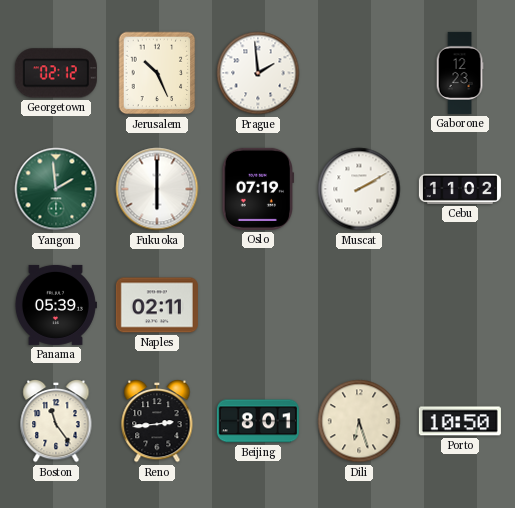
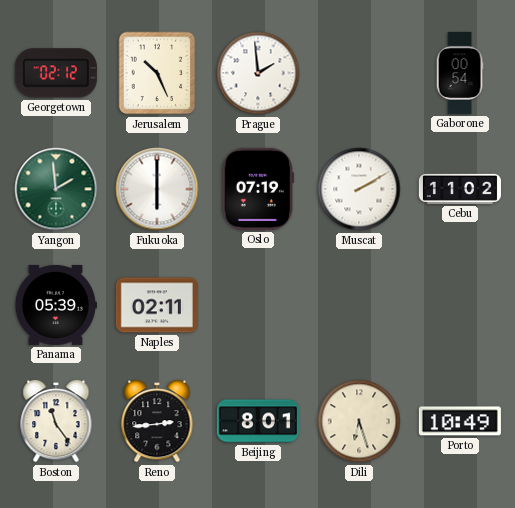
Gaborone: 12:23 -> 00:54 (460, 73)
Porto: 10:50 -> 10:49 (460, 421)
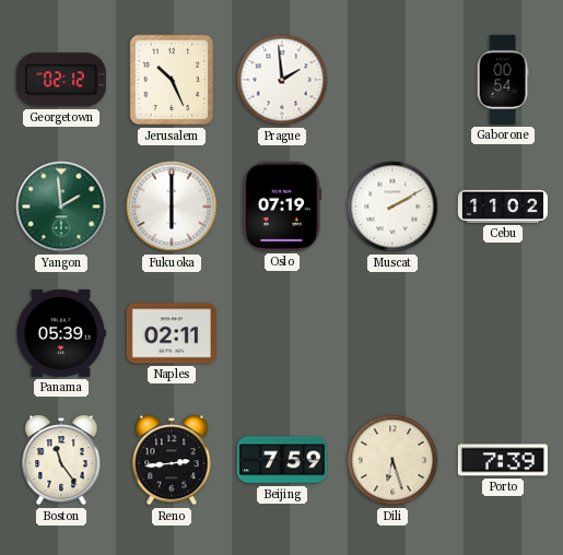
Beijing: 8:01 -> 7:59 (282, 460)
Porto: 10:49 -> 7:39 (503, 460)
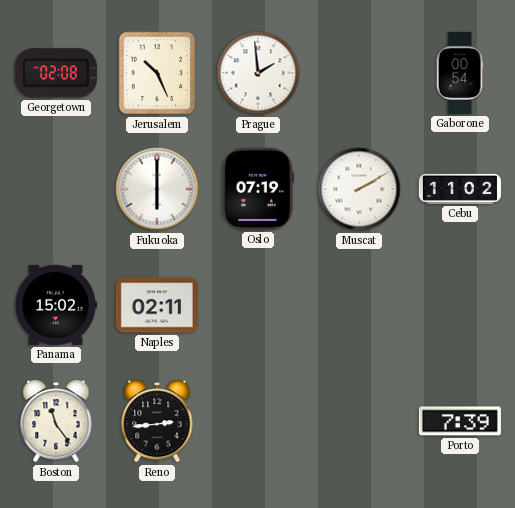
Georgetown: 02:12 -> 02:08 (56, 73)
Yangon: 1:59 -> none (61, 206)
Panama: 05:39 -> 15:02 (55, 305)
Beijing: 7:59 -> none (282, 460)
Dili: 6:27 -> none (392, 460)
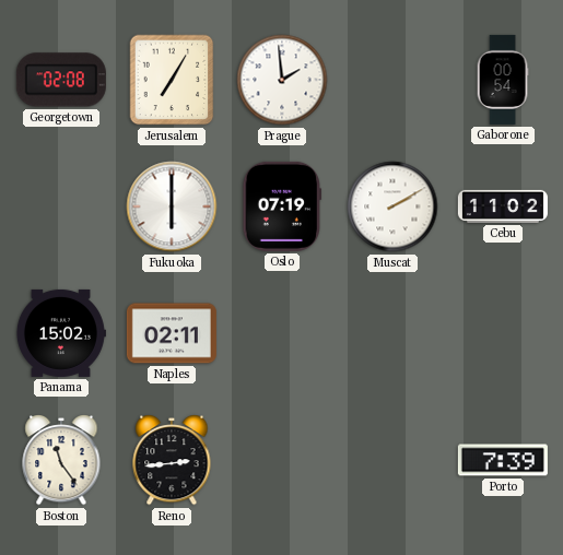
Jerusalem: 10:26 -> 7:05 (172, 80)
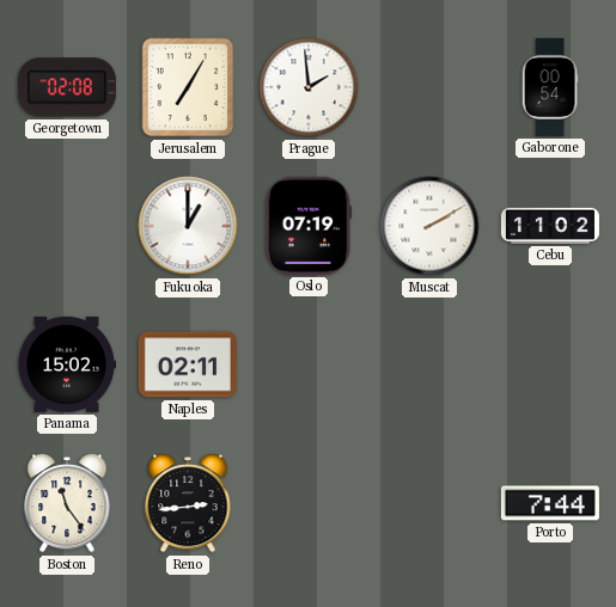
Fukuoka: 6:00 -> 1:00 (188, 226)
Porto: 7:39 -> 7:44 (550, 503)
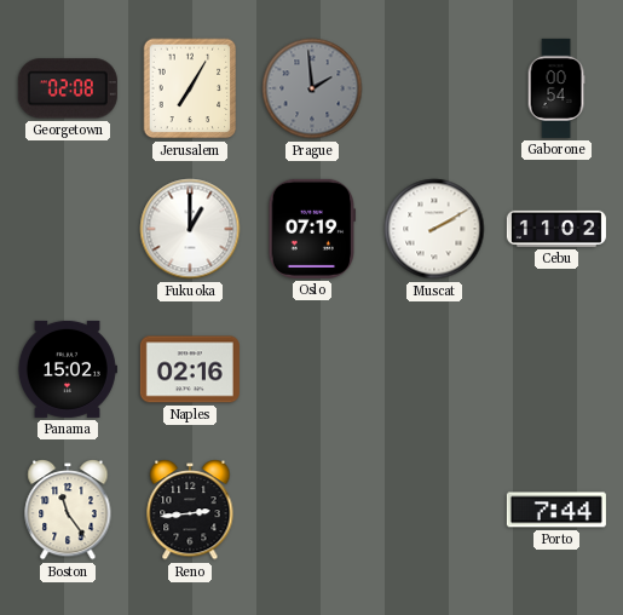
Prague dial: white -> grey (312, 88)
Naples: 02:11 -> 02:16 (190, 369)
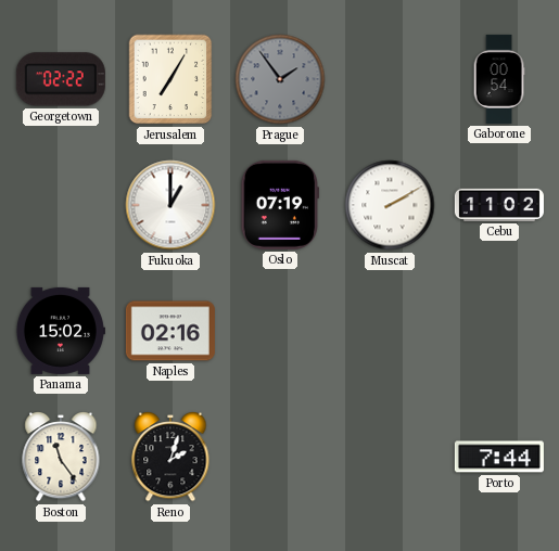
Georgetown: 02:08 -> 02:22 (61, 79)
Prague: 1:59 -> 1:54 (280, 79)
Reno: 2:44 -> 2:03 (170, 457)
